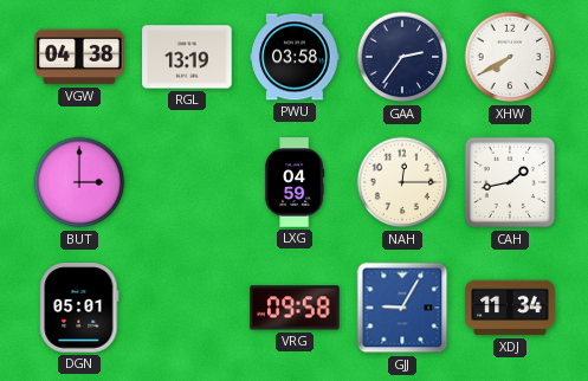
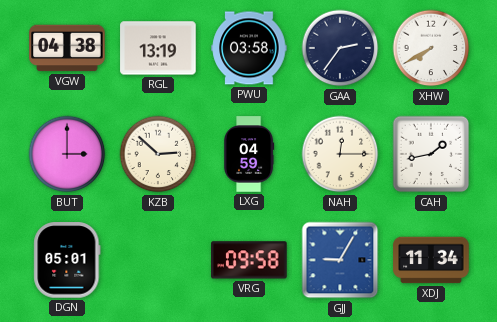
KZB: none -> 2:52 (158, 154)
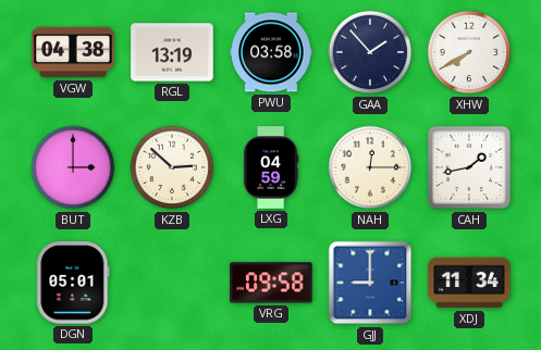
GAA: 2:36 -> 1:53 (370, 52)
GJJ: 9:05 -> 9:00 (370, 283)
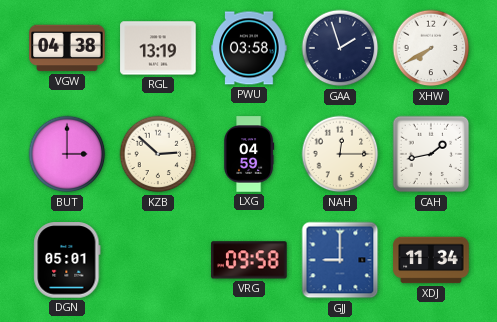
GAA: 1:53 -> 1:57 (340, 48)
